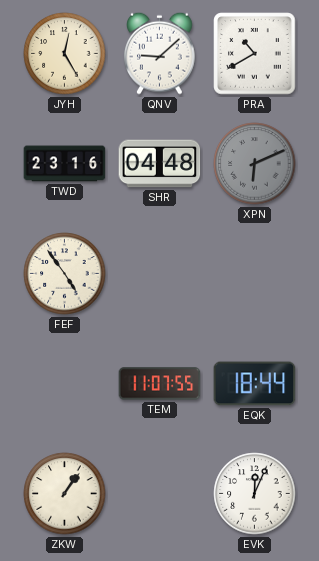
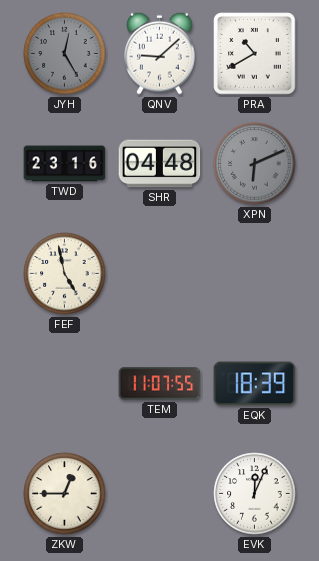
JYH dial: cream -> grey (65, 54)
FEF: 4:54 -> 4:58 (65, 274)
EQK: 18:44 -> 18:39 (255, 384)
ZKW: 1:06 -> 12:45 (65, 494)
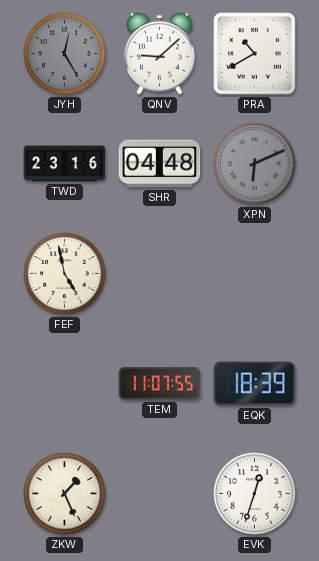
ZKW: 12:45 -> 1:26 (65, 494)
EVK: 12:04 -> 12:33 (255, 494)
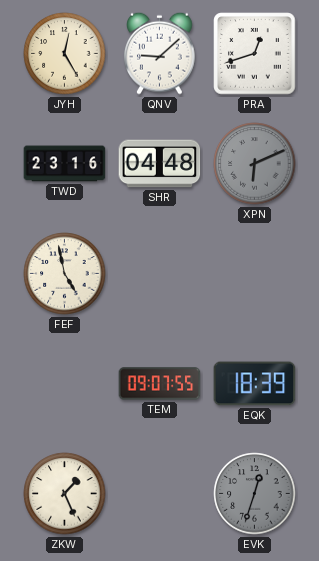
JYH dial: grey -> cream (65, 54)
PRA: 10:40 -> 12:42 (255, 54)
TEM: 11:07 -> 09:07 (160, 384)
EVK dial: white -> grey (255, 494)
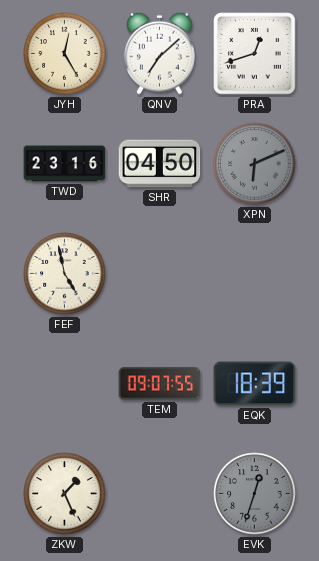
QNV: 9:08 -> 7:08 (160, 53)
SHR: 04:48 -> 04:50 (160, 164)
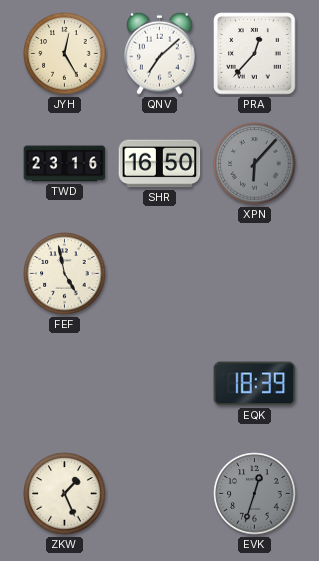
PRA: 12:42 -> 12:37 (255, 54)
SHR: 04:50 -> 16:50 (160, 164)
XPN: 6:11 -> 6:07 (255, 164)
TEM: 09:07 -> none (160, 384)
